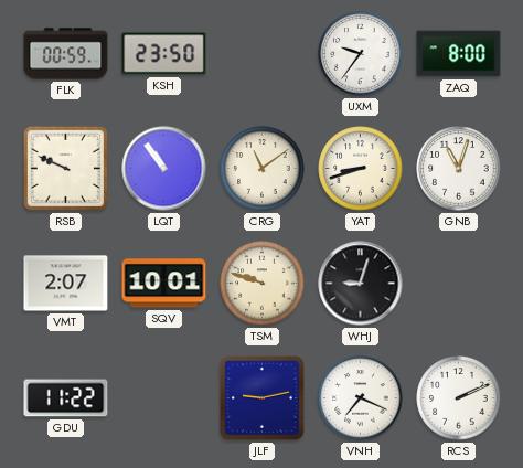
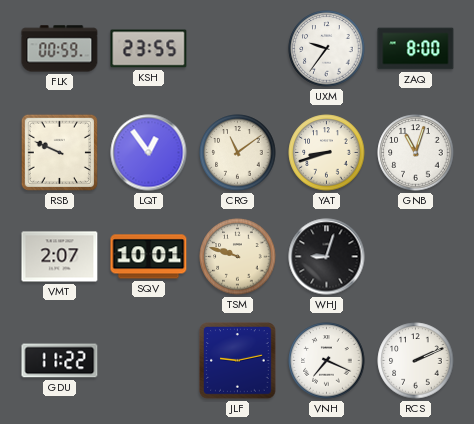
KSH: 23:50 -> 23:55 (149, 49)
LQT: 10:54 -> 12:54 (149, 153)
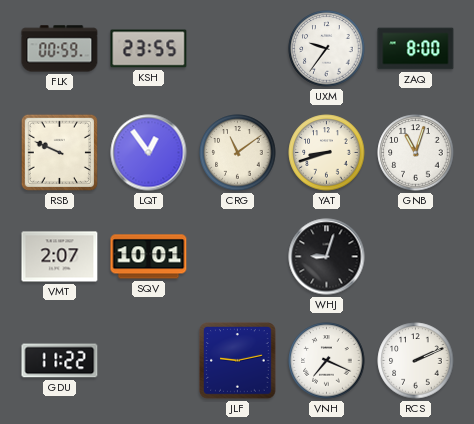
TSM: 9:48 -> none (238, 257)
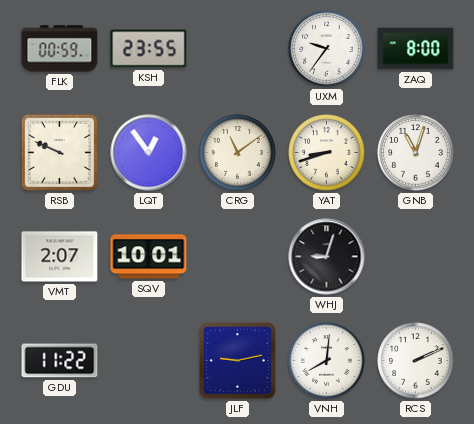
VNH: 7:19 -> 8:01 (327, 361)
